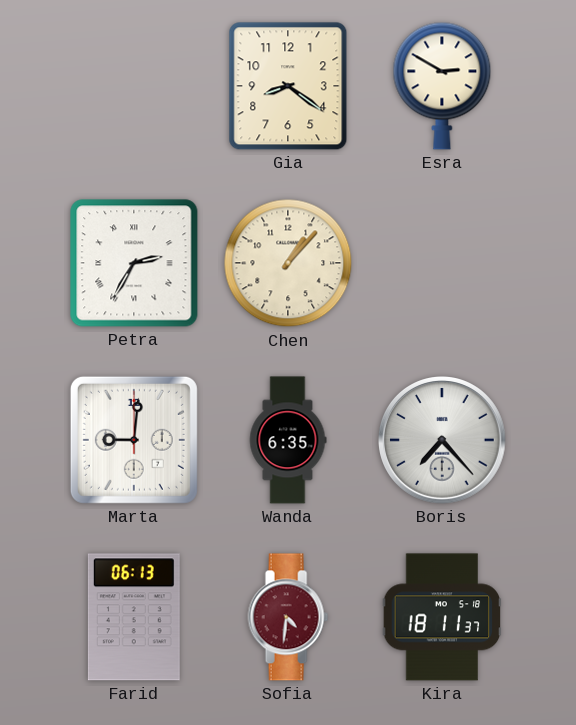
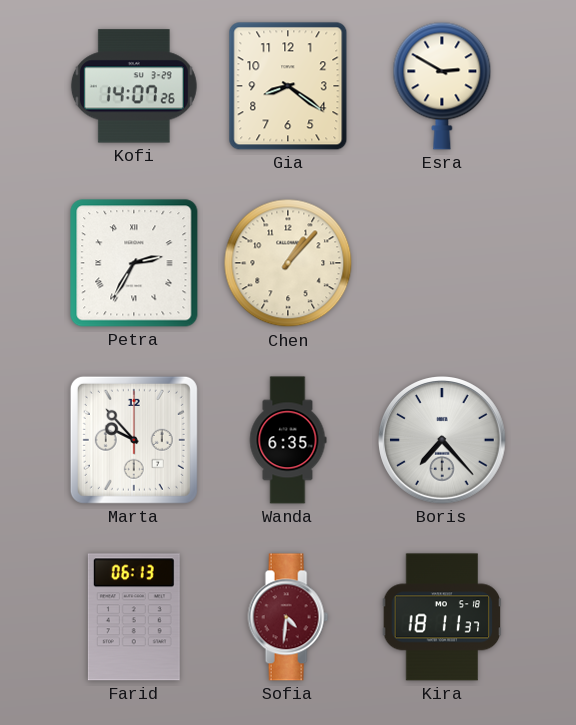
Kofi: none -> 14:07 (134, 86)
Marta: 9:01 -> 9:53 (134, 440)
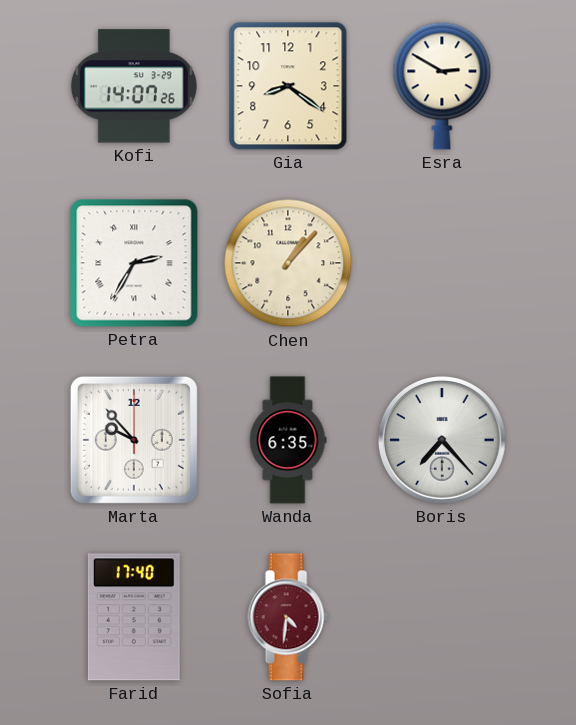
Farid: 06:13 -> 17:40 (134, 617)
Kira: 18:11 -> none (442, 617)
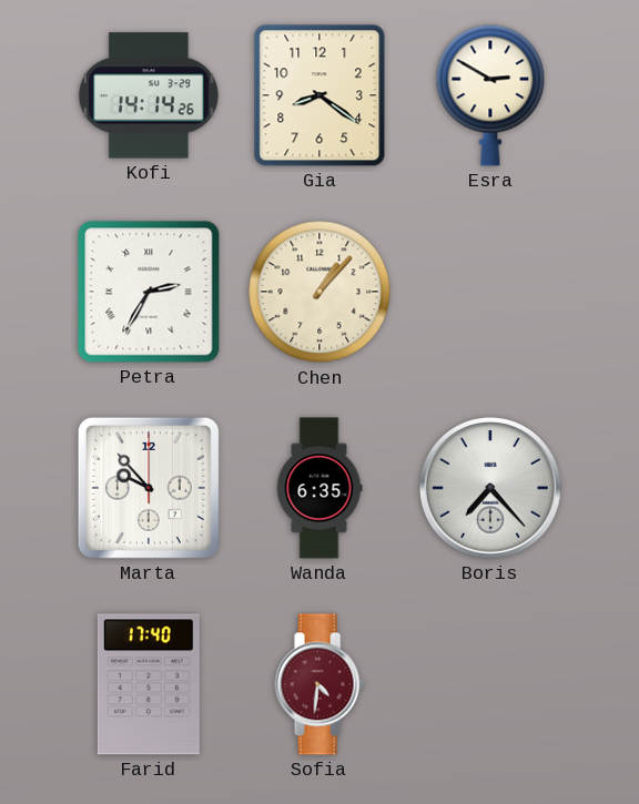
Kofi: 14:07 -> 14:14 (149, 95)
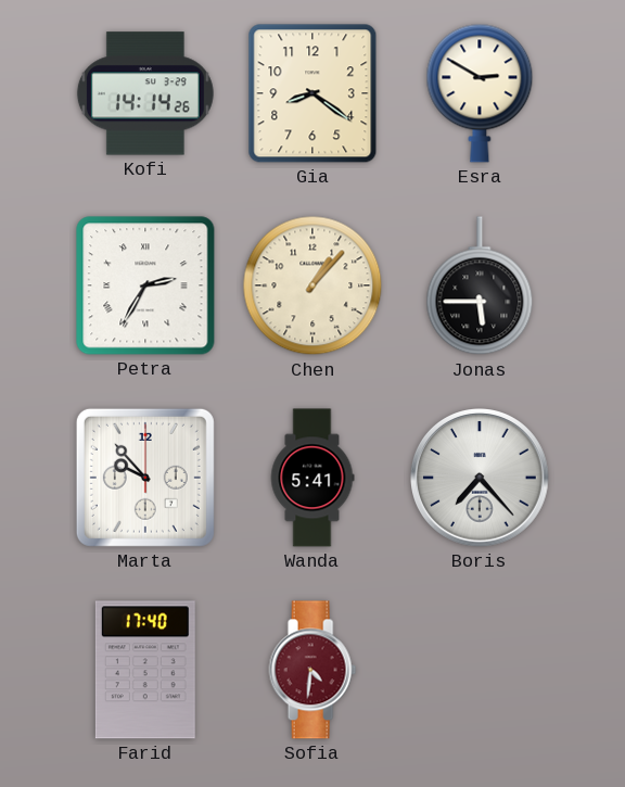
Jonas: none -> 5:45 (480, 287)
Wanda: 6:35 -> 5:41 (312, 478)
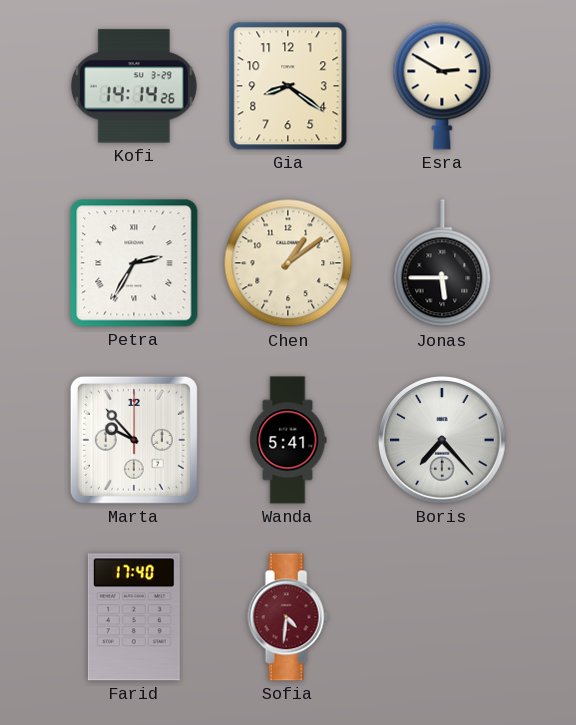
Chen: 1:07 -> 1:09 (288, 263)
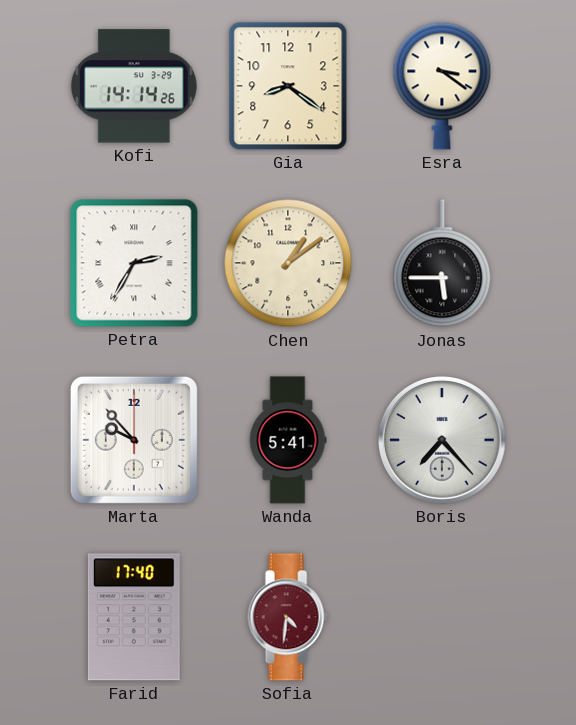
Esra: 2:50 -> 3:21 (442, 86)
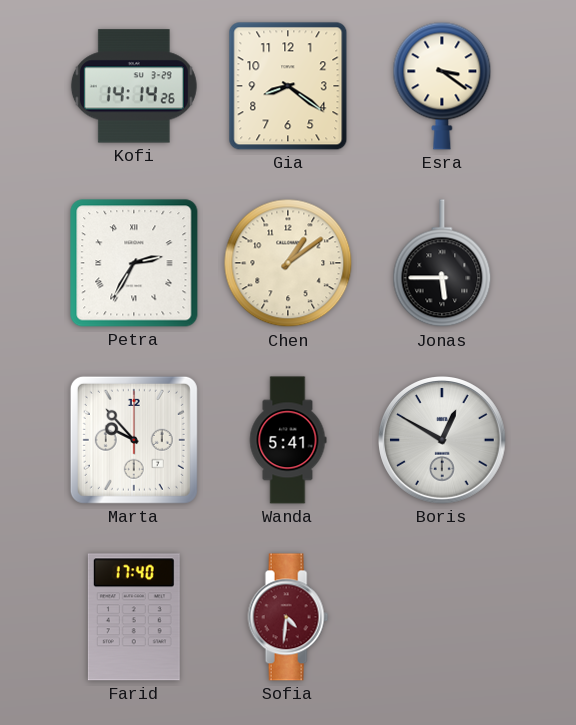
Boris: 7:23 -> 12:50 (443, 441)
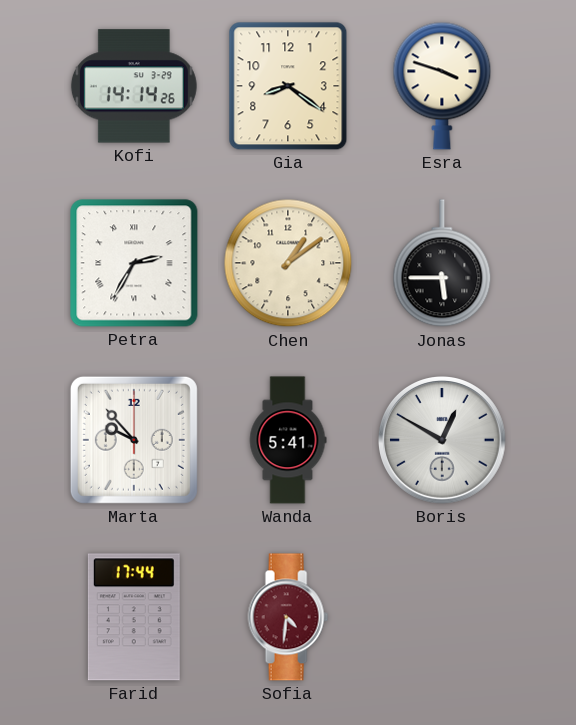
Esra: 3:21 -> 3:48 (442, 86)
Farid: 17:40 -> 17:44 (134, 617)
